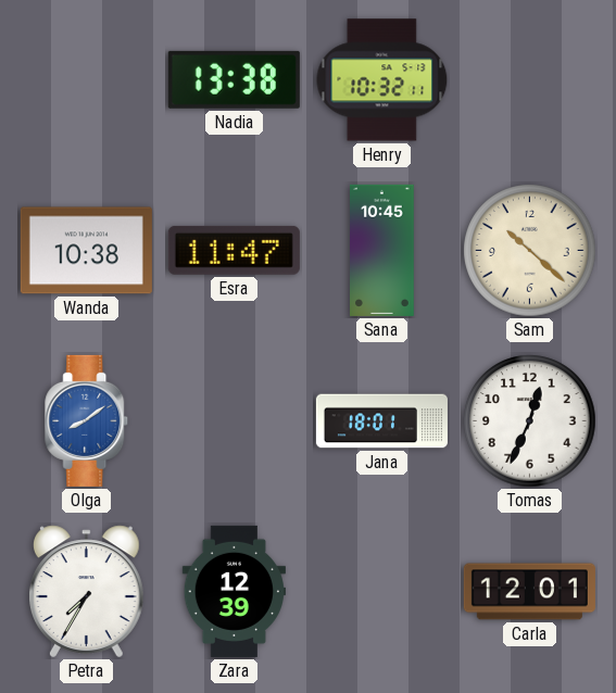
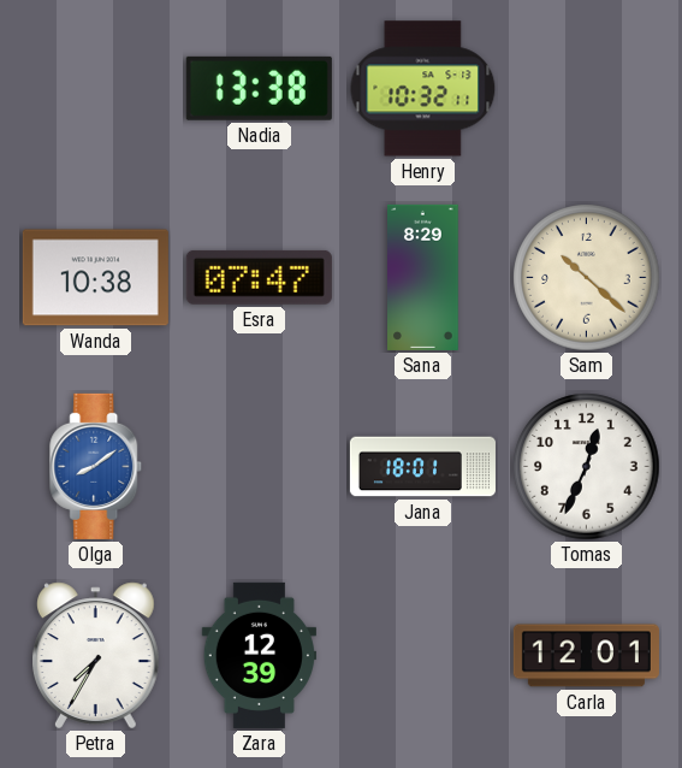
Esra: 11:47 -> 07:47 (259, 277)
Sana: 10:45 -> 8:29 (423, 277)
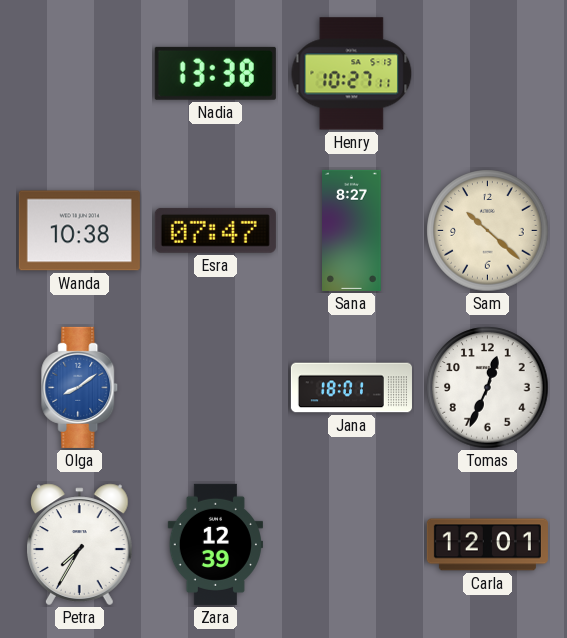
Henry: 10:32 -> 10:27 (352, 74)
Sana: 8:29 -> 8:27 (352, 230)
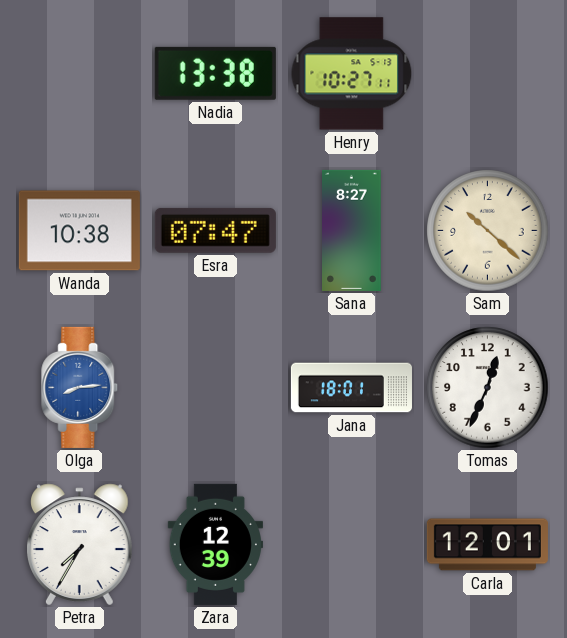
Olga: 8:09 -> 8:14 (80, 387)
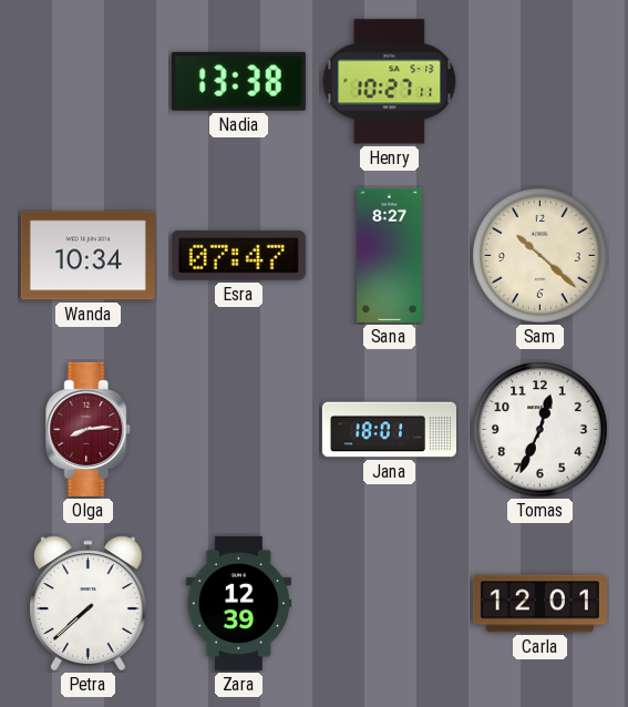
Wanda: 10:38 -> 10:34 (87, 256)
Olga dial: blue -> burgundy (89, 429)
Petra: 7:35 -> 7:38 (89, 604)
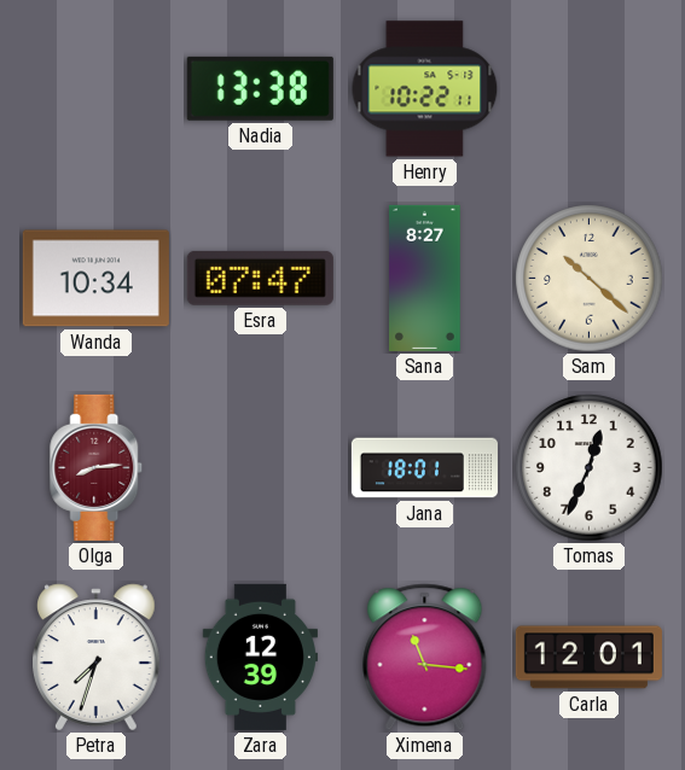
Henry: 10:27 -> 10:22 (425, 89)
Petra: 7:38 -> 7:33 (97, 658)
Ximena: none -> 11:16 (425, 658)
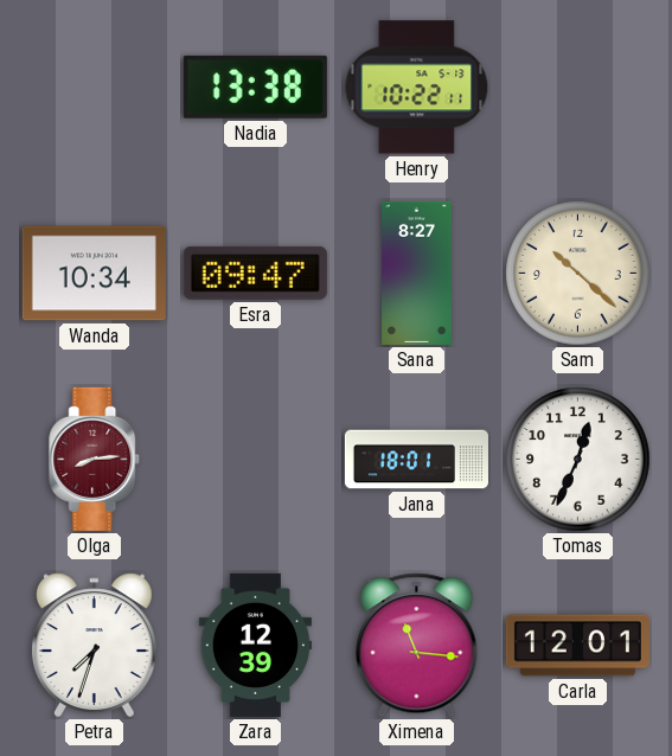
Esra: 07:47 -> 09:47 (255, 273)
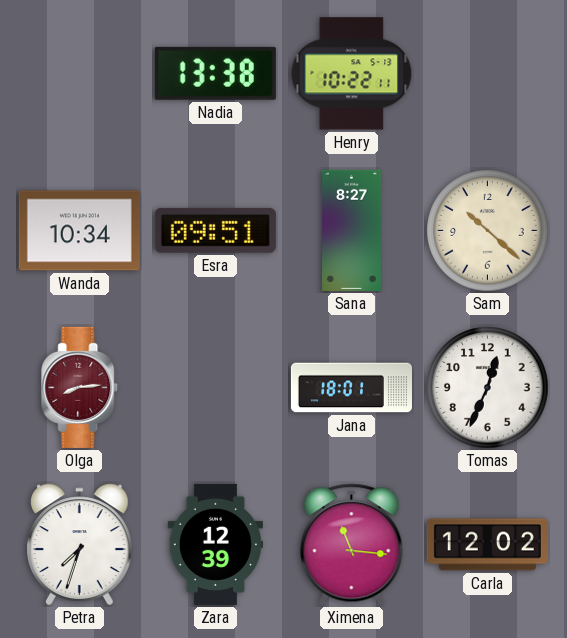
Esra: 09:47 -> 09:51 (215, 230)
Carla: 12:01 -> 12:02 (487, 545)
